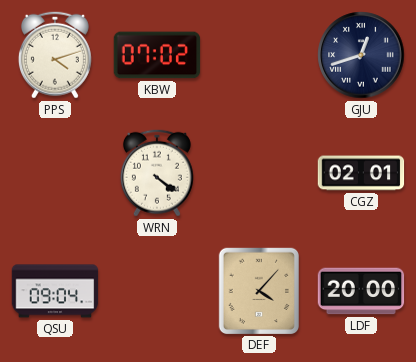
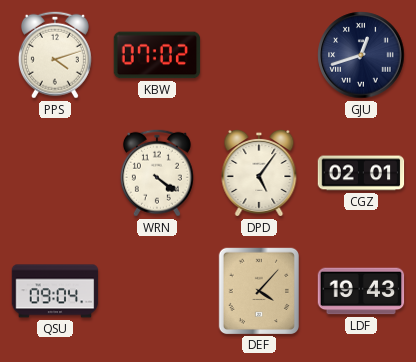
DPD: none -> 5:06 (259, 173)
LDF: 20:00 -> 19:43 (361, 291)
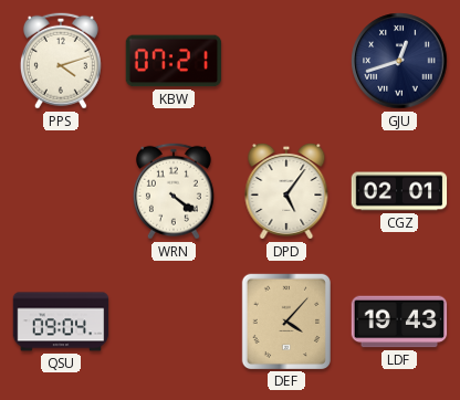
KBW: 07:02 -> 07:21 (174, 61)
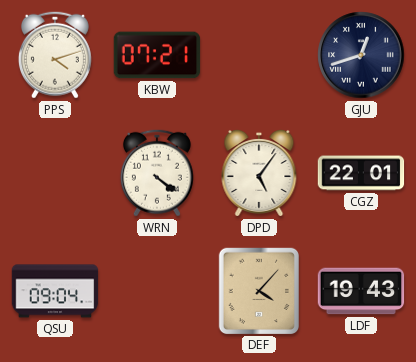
CGZ: 02:01 -> 22:01 (361, 173)
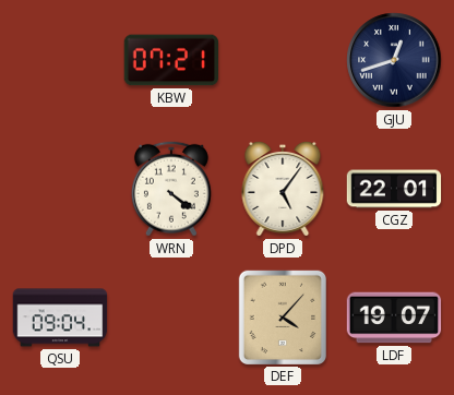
PPS: 4:12 -> none (55, 55)
LDF: 19:43 -> 19:07 (394, 318)
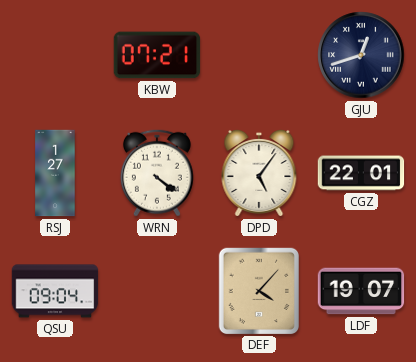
RSJ: none -> 1:27 (55, 173)
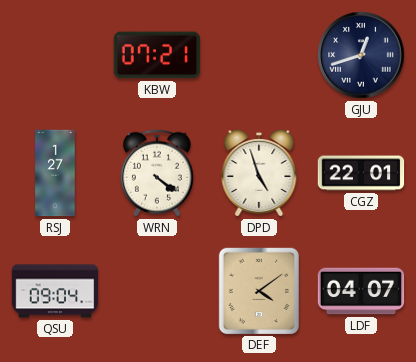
DPD: 5:06 -> 4:57 (259, 173)
DEF: 4:07 -> 4:09 (258, 290)
LDF: 19:07 -> 04:07 (361, 291)
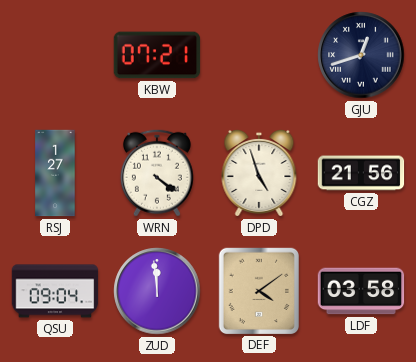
CGZ: 22:01 -> 21:56 (361, 173)
ZUD: none -> 11:59 (157, 291)
LDF: 04:07 -> 03:58 (361, 291)
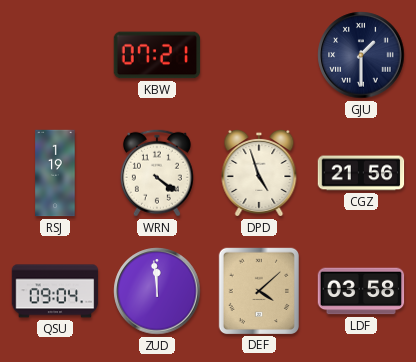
GJU: 12:42 -> 1:30 (361, 55)
RSJ: 1:27 -> 1:19 (55, 173)
DEF: 4:09 -> 4:08 (258, 290)
